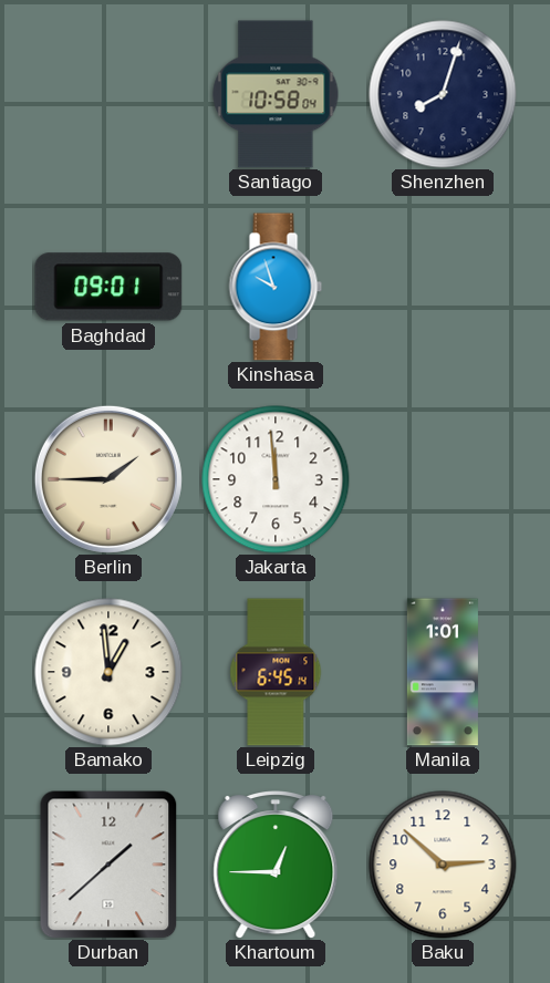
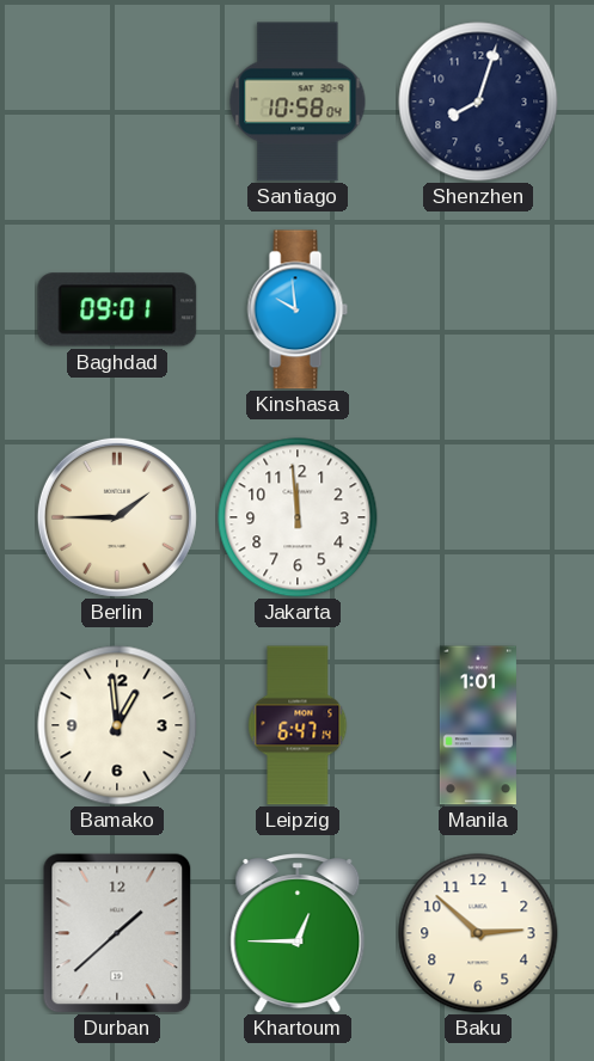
Kinshasa: 9:57 -> 9:59 (298, 309)
Leipzig: 6:45 -> 6:47 (298, 725)
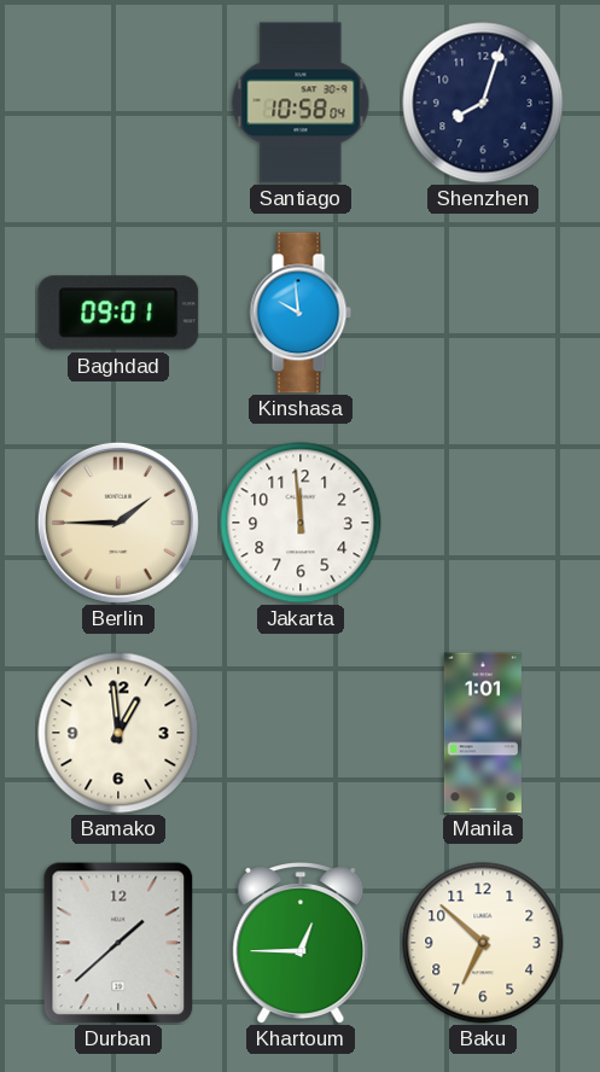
Leipzig: 6:47 -> none (298, 725)
Baku: 2:52 -> 6:52 (483, 943)
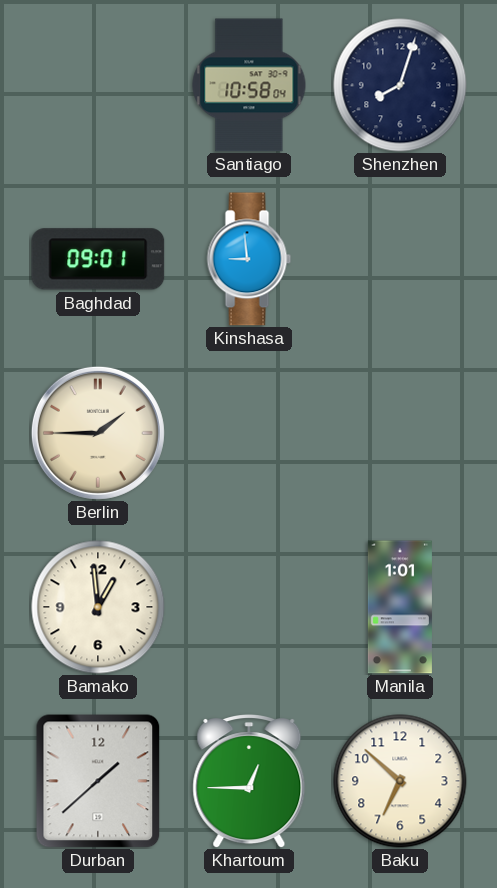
Kinshasa: 9:59 -> 8:59 (249, 259)
Jakarta: 11:59 -> none (301, 523)
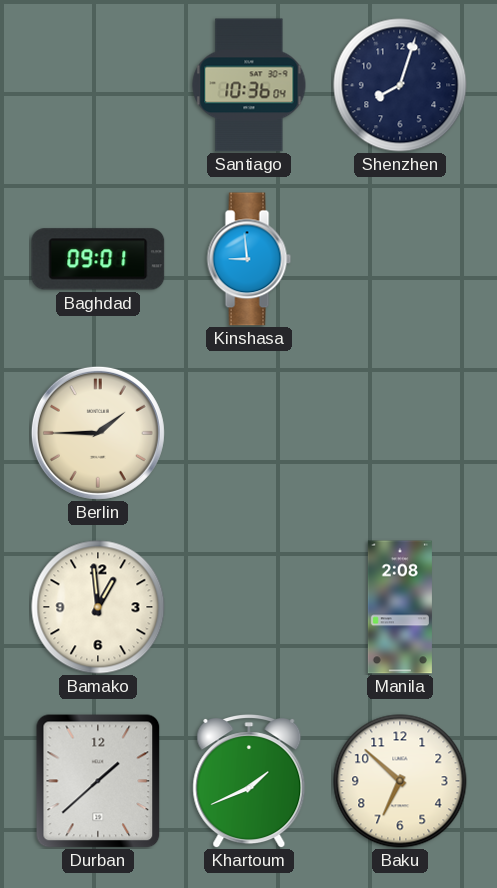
Santiago: 10:58 -> 10:36 (249, 85)
Manila: 1:01 -> 2:08 (400, 607)
Khartoum: 12:45 -> 1:41 (249, 782)
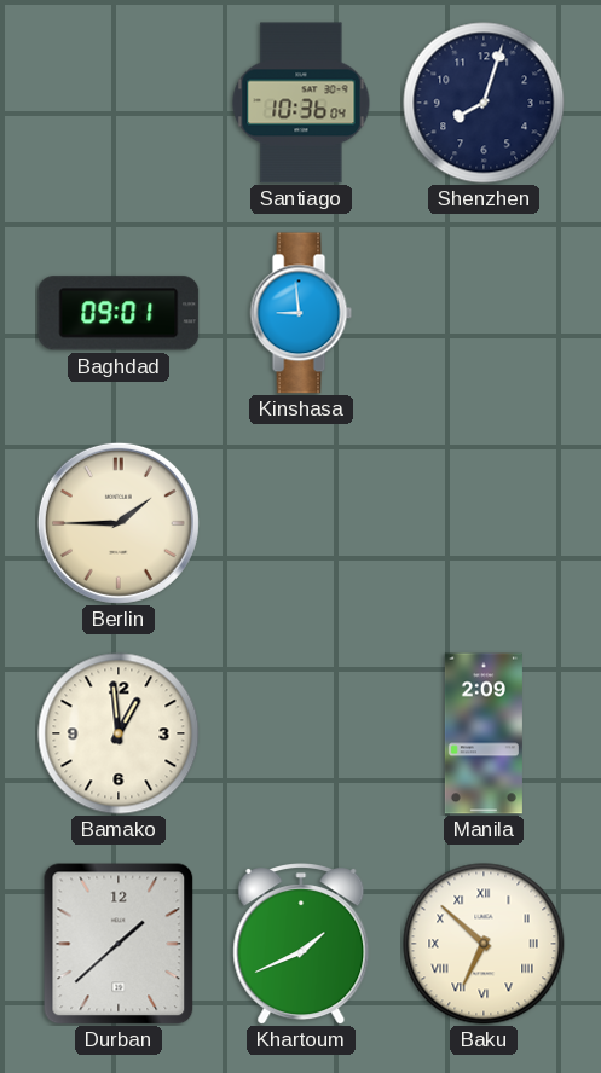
Manila: 2:08 -> 2:09 (484, 733)
Baku numerals: Arabic -> Roman (484, 944)
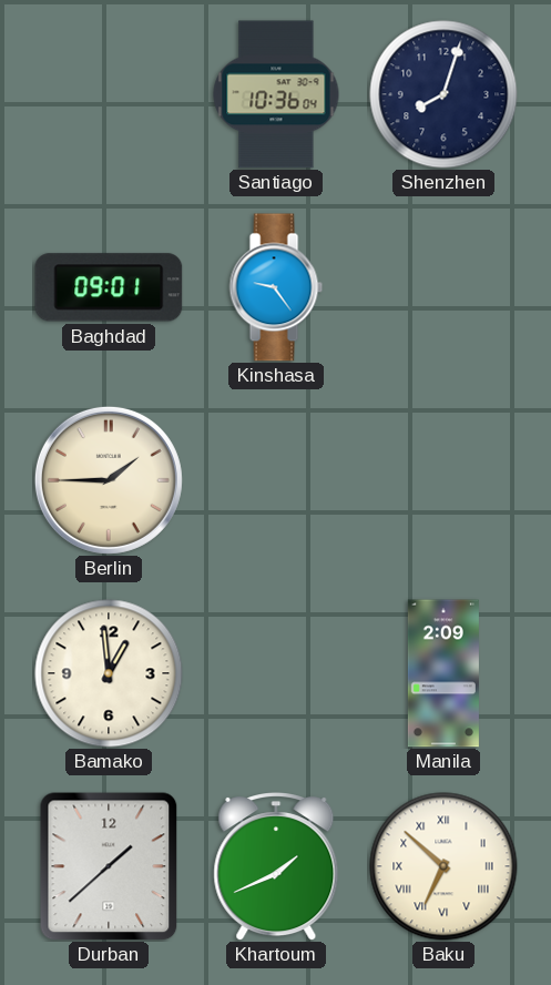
Kinshasa: 8:59 -> 9:24 (276, 287)
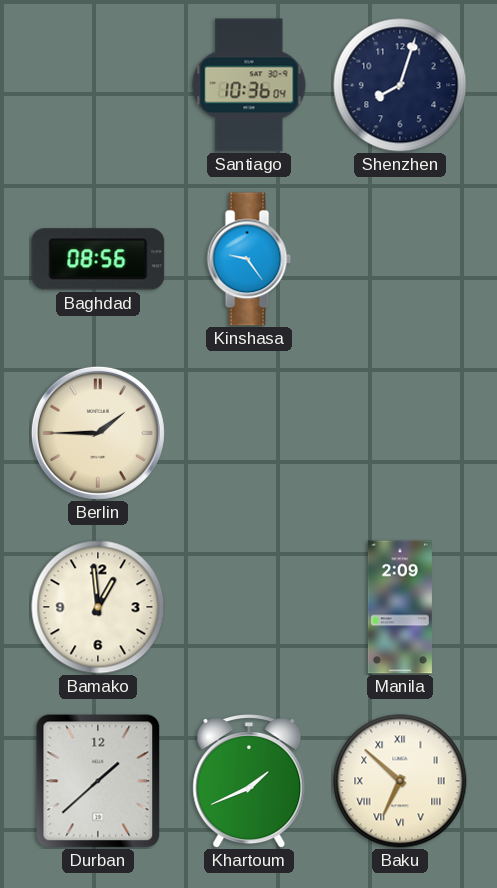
Baghdad: 09:01 -> 08:56 (98, 259)
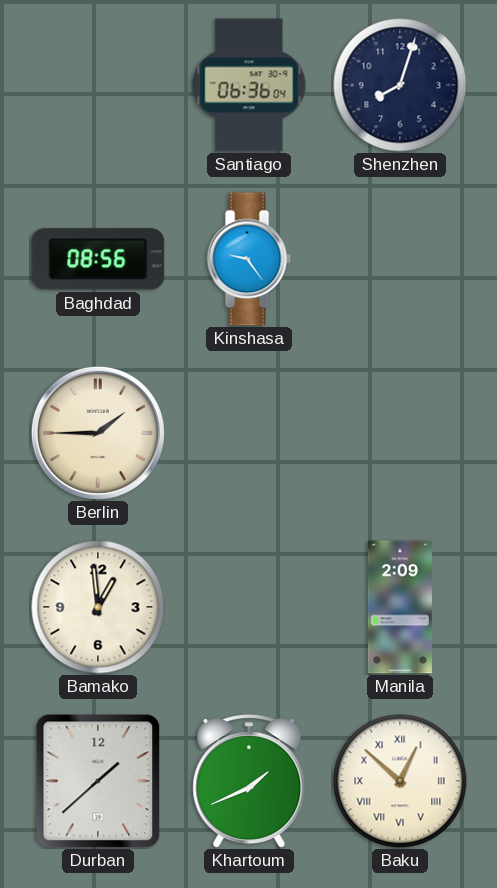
Santiago: 10:36 -> 06:36 (249, 85)
Baku: 6:52 -> 12:52 (400, 781)
